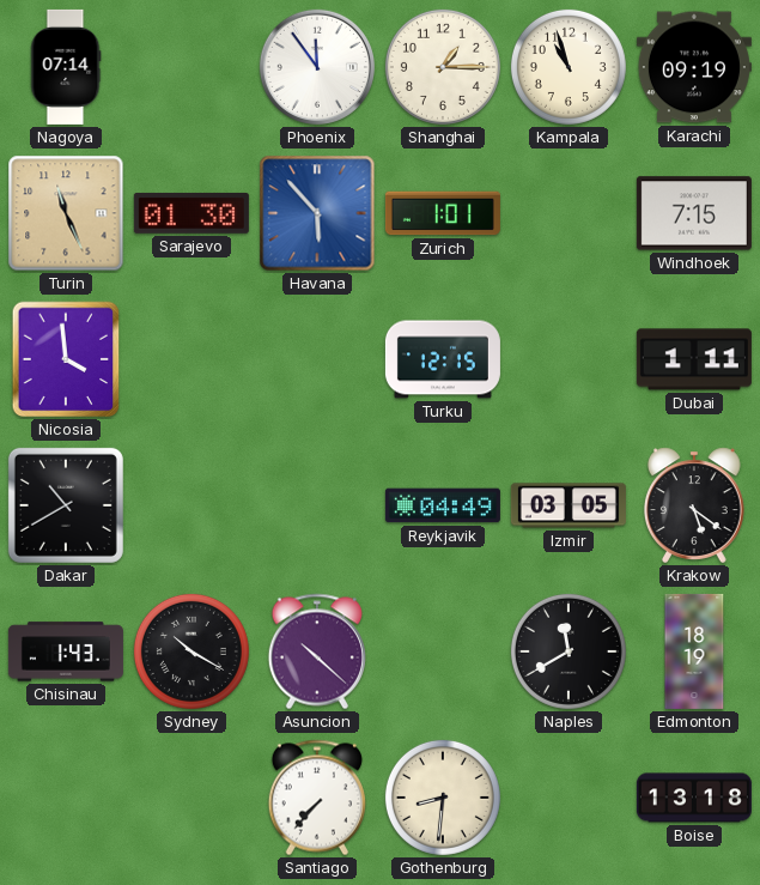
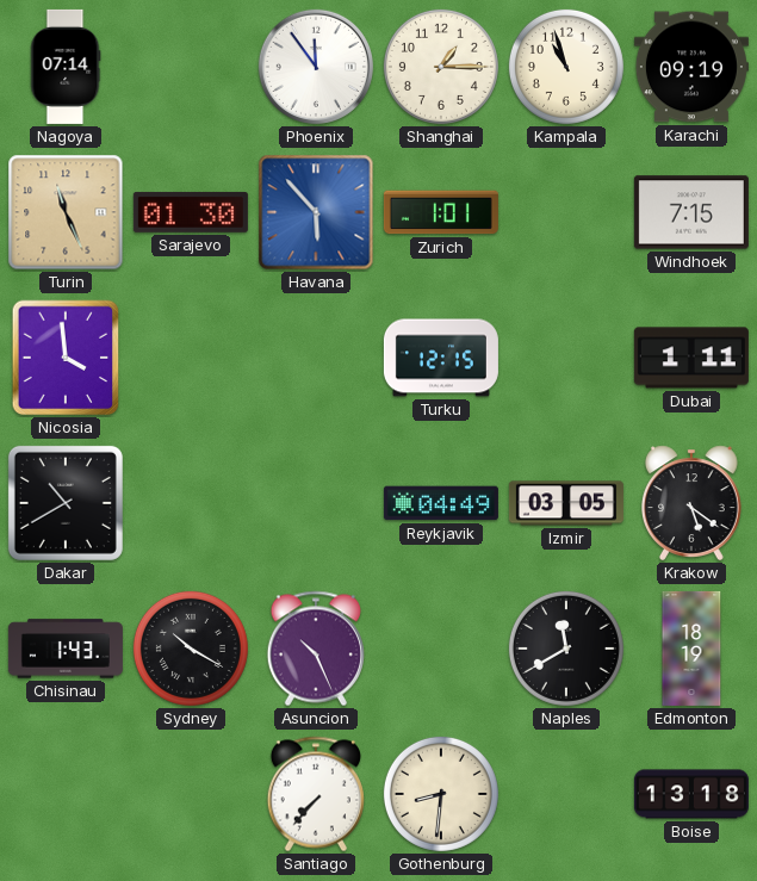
Asuncion: 10:22 -> 10:26 (316, 649)
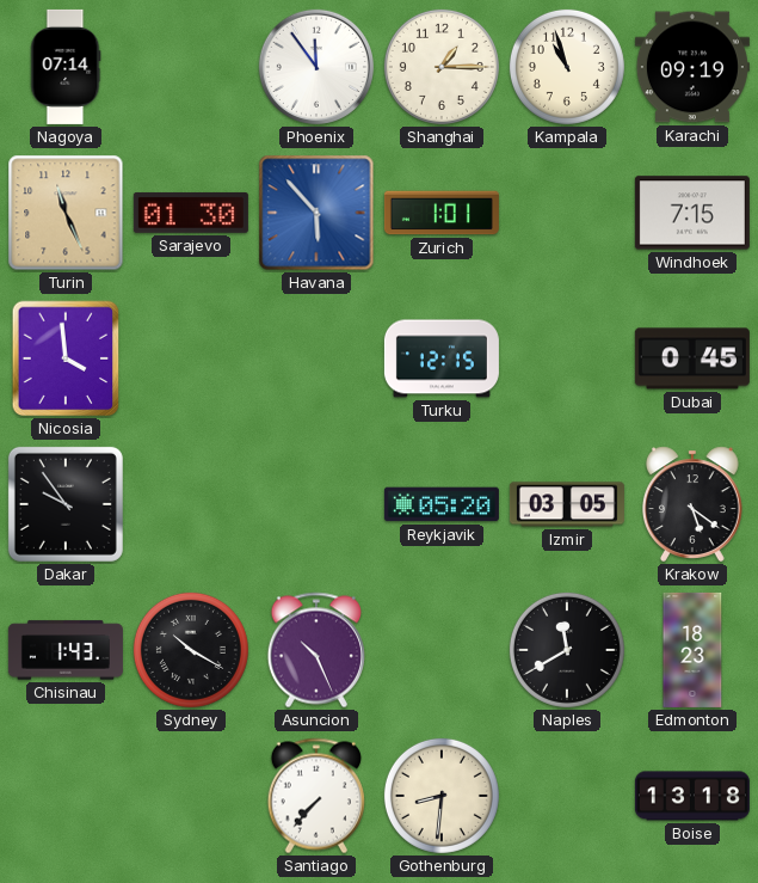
Dubai: 1:11 -> 0:45 (692, 358)
Dakar: 10:40 -> 9:54 (66, 504)
Reykjavik: 04:49 -> 05:20 (442, 504)
Edmonton: 18:19 -> 18:23 (692, 650)
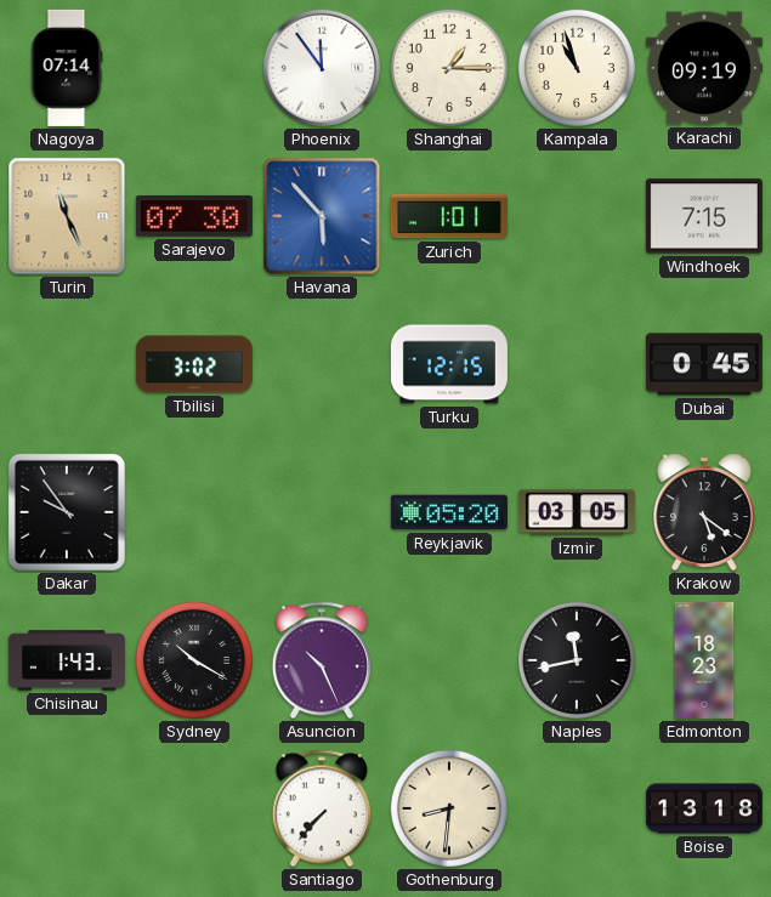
Sarajevo: 01:30 -> 07:30 (194, 216)
Nicosia: 3:59 -> none (66, 358)
Tbilisi: none -> 3:02 (194, 364)
Naples: 11:40 -> 11:43 (577, 660)
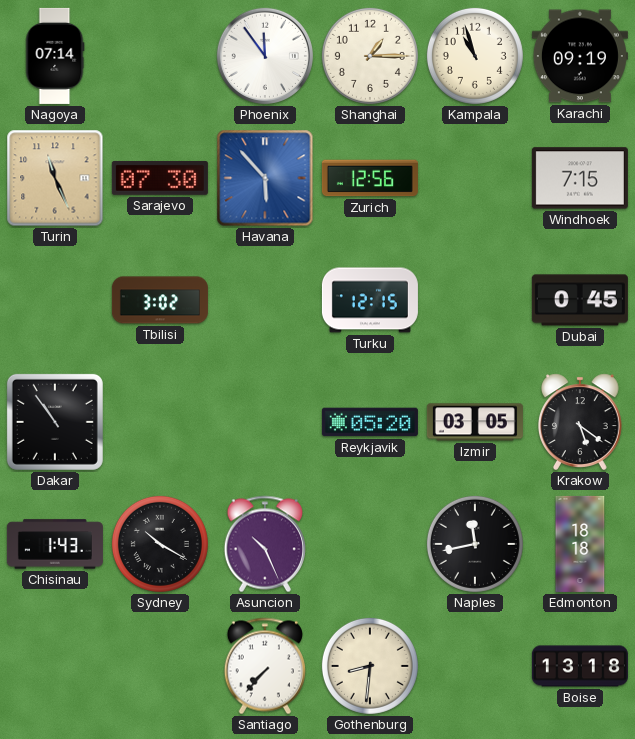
Zurich: 1:01 -> 12:56 (370, 178)
Dakar: 9:54 -> 10:54 (55, 422)
Edmonton: 18:23 -> 18:18 (580, 544)
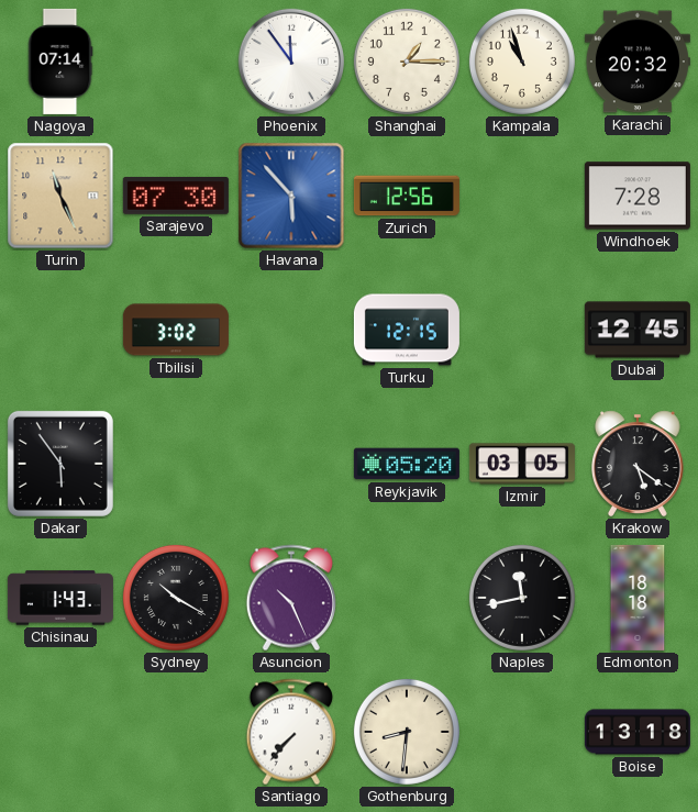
Karachi: 09:19 -> 20:32 (638, 62)
Windhoek: 7:15 -> 7:28 (638, 196)
Dubai: 0:45 -> 12:45 (638, 330)
Dakar: 10:54 -> 5:54 (60, 464)
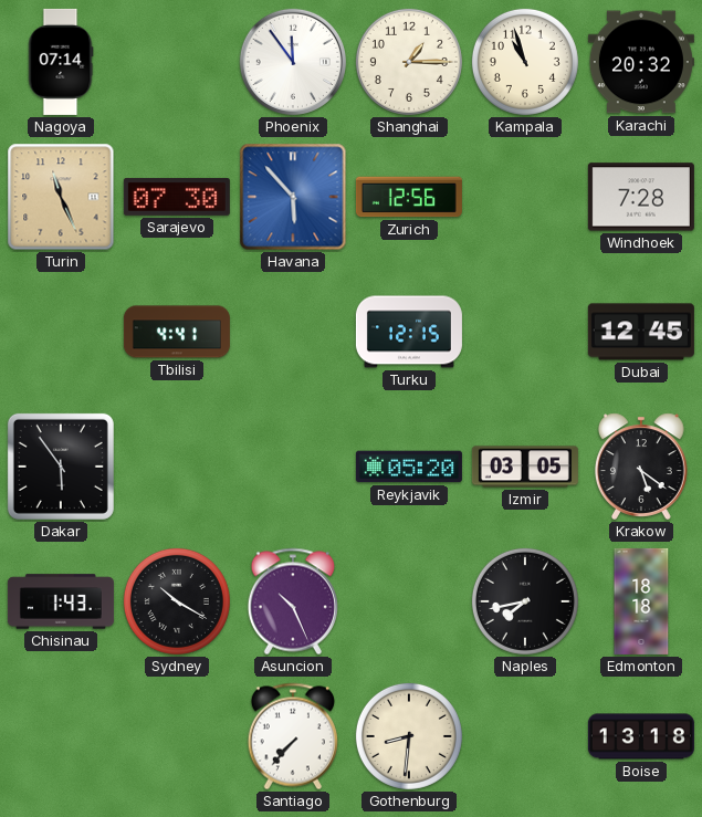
Tbilisi: 3:02 -> 4:41 (177, 332)
Naples: 11:43 -> 7:43 (525, 601)
